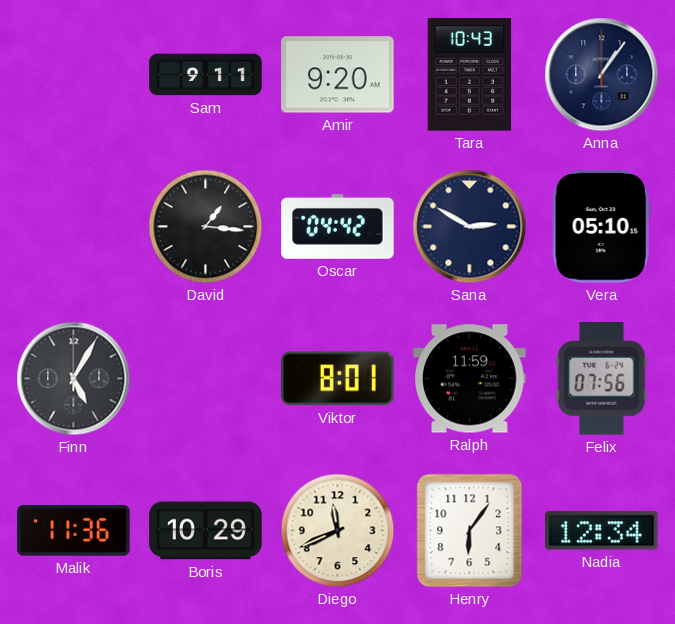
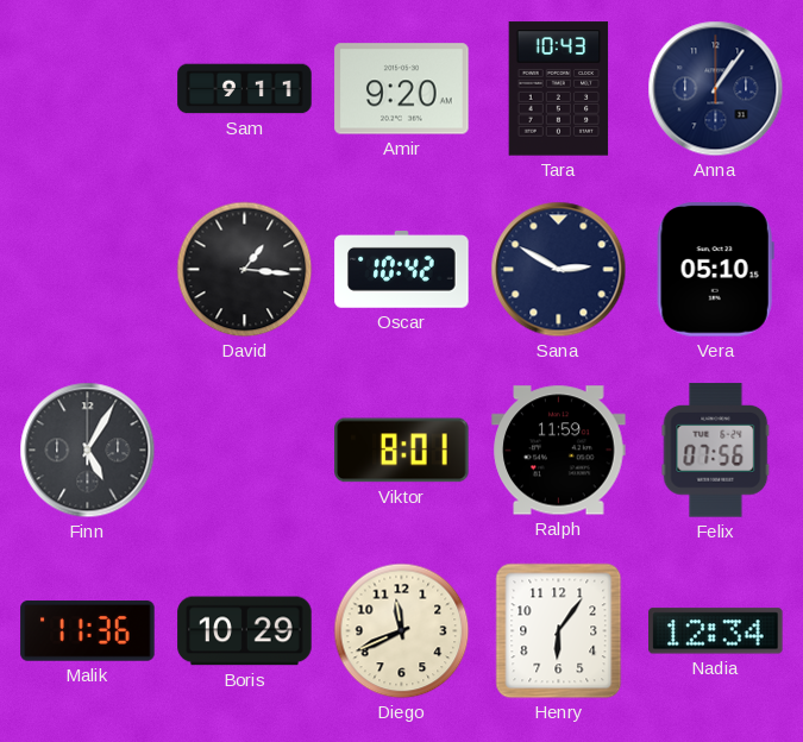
Oscar: 04:42 -> 10:42 (402, 270)
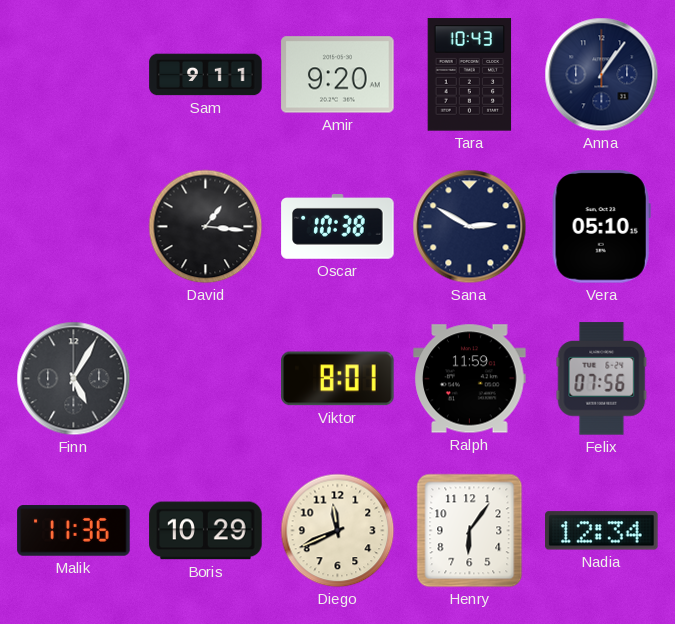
Oscar: 10:42 -> 10:38 (338, 227)
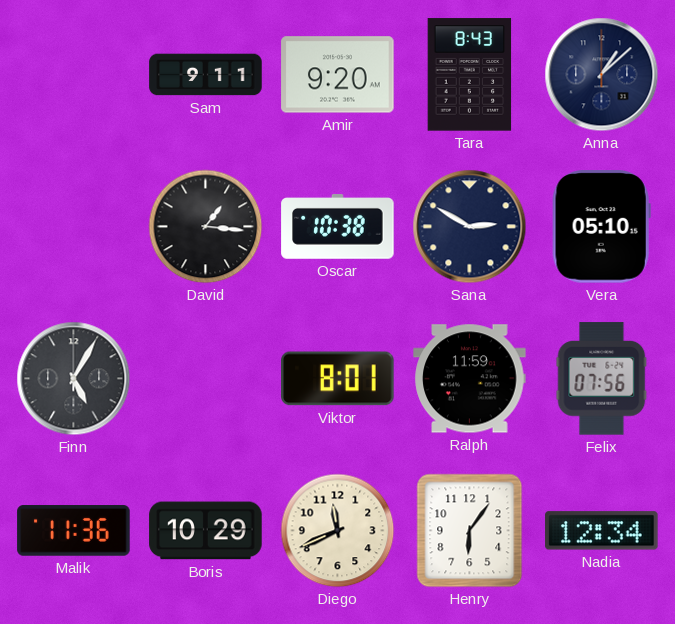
Tara: 10:43 -> 8:43 (470, 75)
Anna: 1:06 -> 1:08 (602, 75)
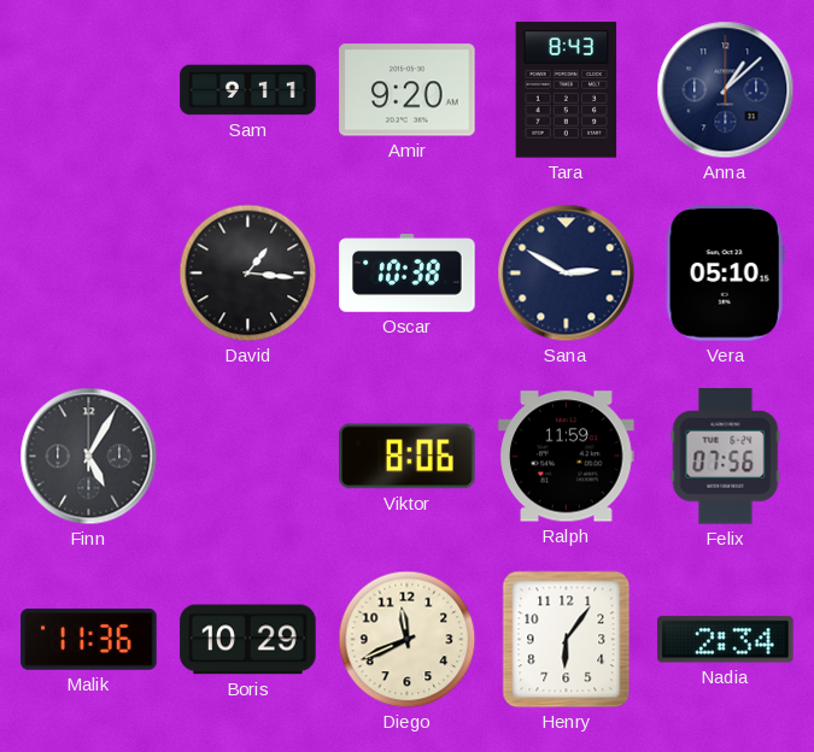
Viktor: 8:01 -> 8:06 (408, 457)
Nadia: 12:34 -> 2:34 (726, 640)
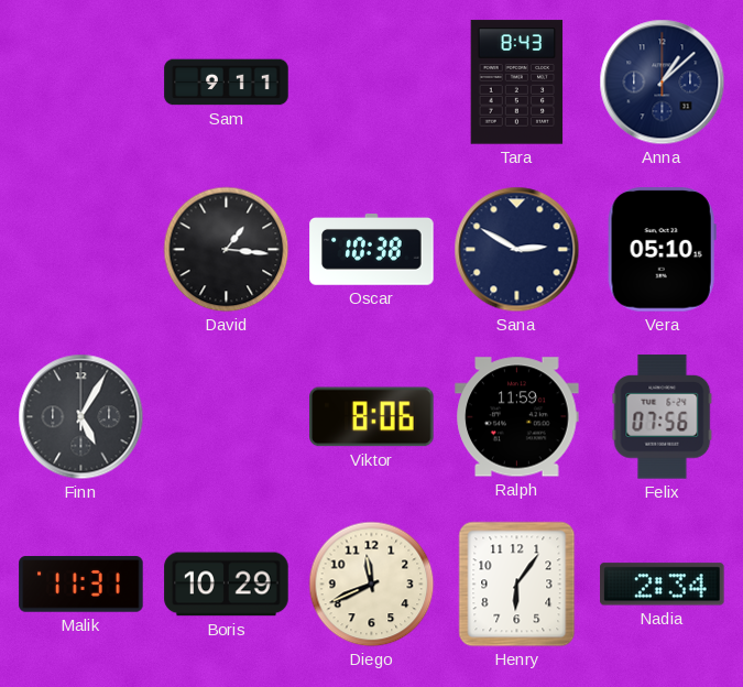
Amir: 9:20 -> none (408, 90)
Malik: 11:36 -> 11:31 (81, 585)
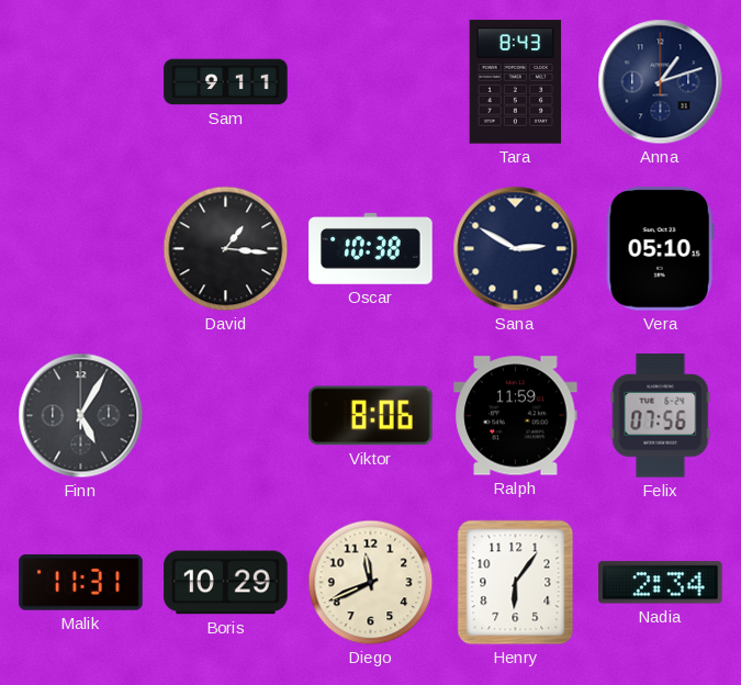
Anna: 1:08 -> 1:12 (661, 82)
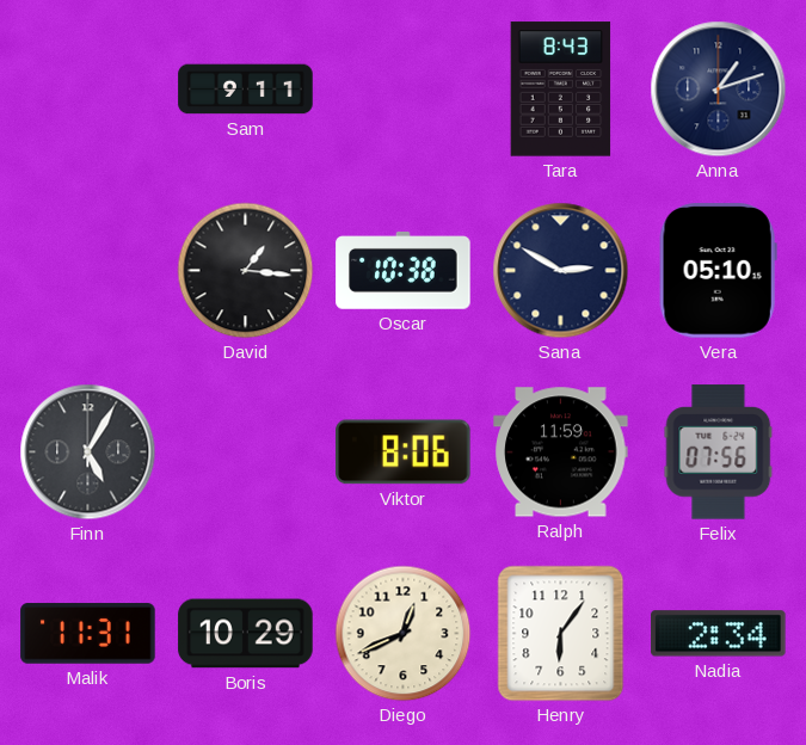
Diego: 11:41 -> 12:41 (404, 634)
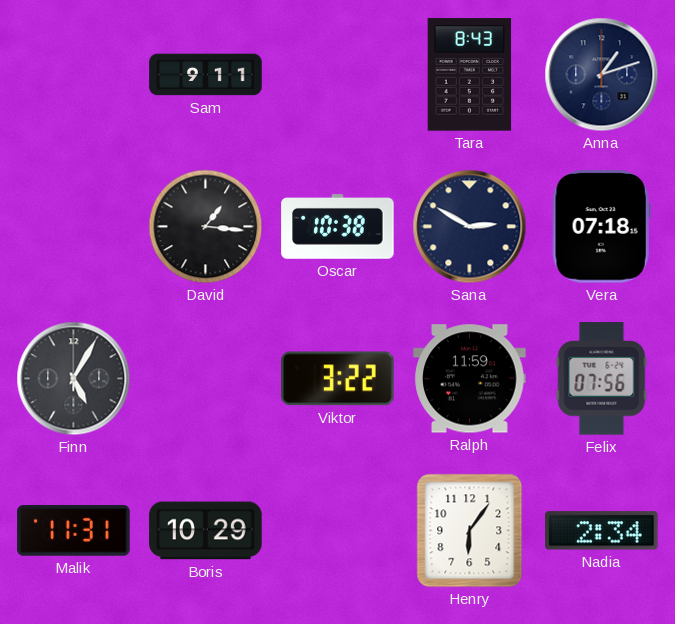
Vera: 05:10 -> 07:18 (601, 227)
Viktor: 8:06 -> 3:22 (338, 379)
Diego: 12:41 -> none (404, 634)
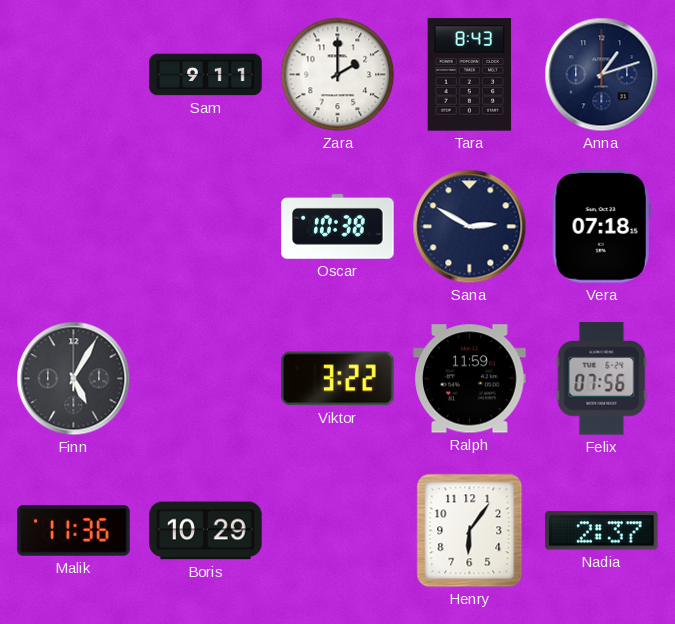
Zara: none -> 2:00 (338, 75)
David: 1:16 -> none (206, 227)
Malik: 11:31 -> 11:36 (74, 531)
Nadia: 2:34 -> 2:37 (602, 531)
